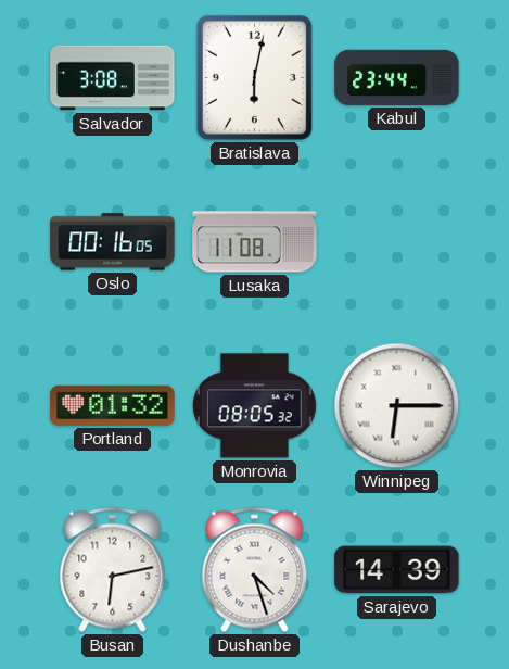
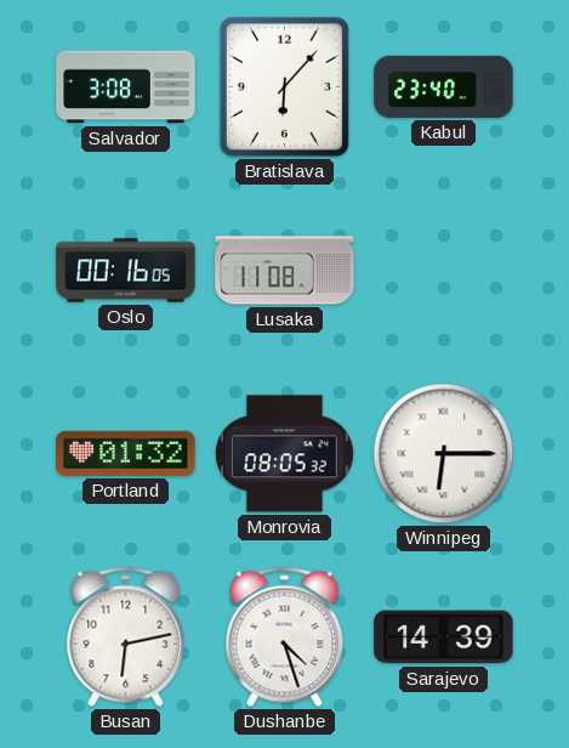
Bratislava: 6:02 -> 6:07 (284, 86)
Kabul: 23:44 -> 23:40 (444, 86)
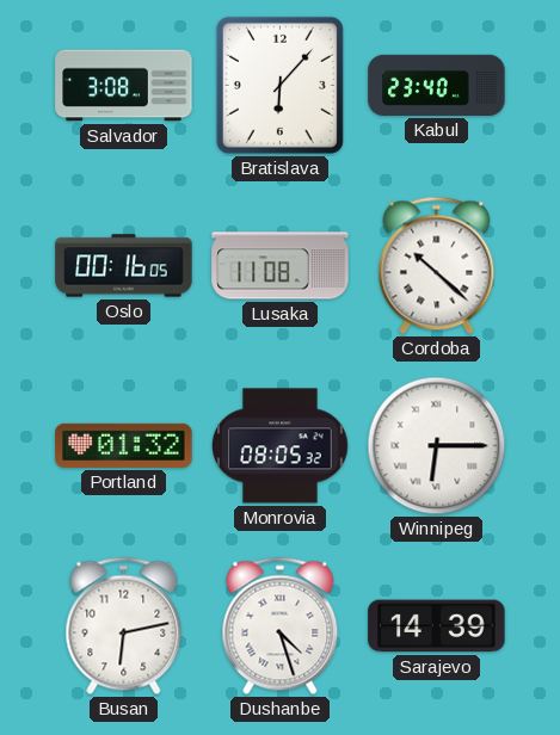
Cordoba: none -> 10:22 (437, 266)
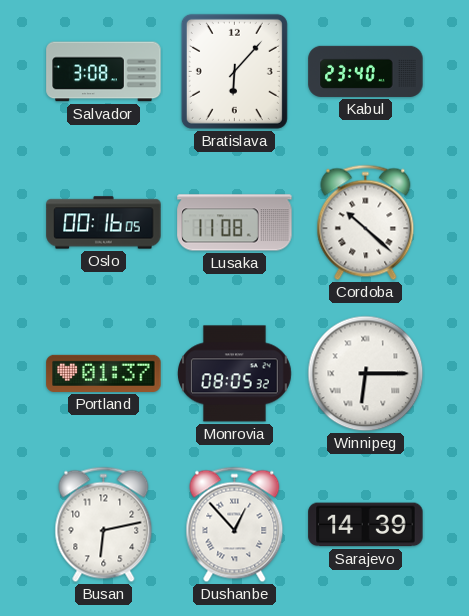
Portland: 01:32 -> 01:37 (104, 373)
Dushanbe: 4:27 -> 12:53 (235, 525)
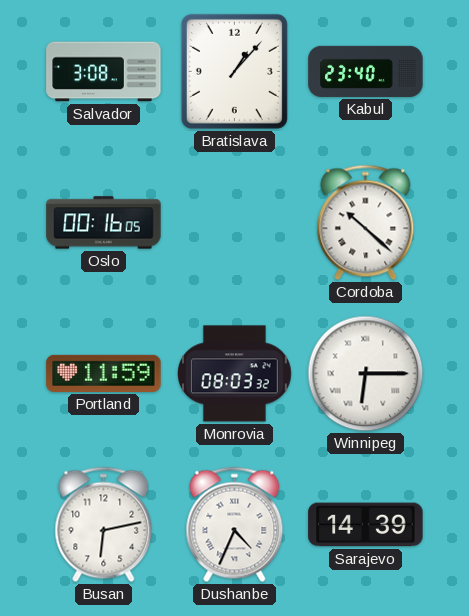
Bratislava: 6:07 -> 1:07 (234, 71)
Lusaka: 11:08 -> none (235, 223)
Portland: 01:37 -> 11:59 (104, 373)
Monrovia: 08:05 -> 08:03 (235, 374)
Dushanbe: 12:53 -> 4:34 (235, 525)
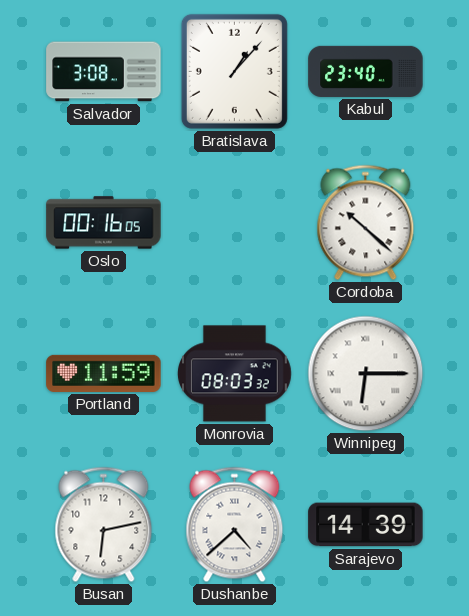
Dushanbe: 4:34 -> 4:38 (235, 525)
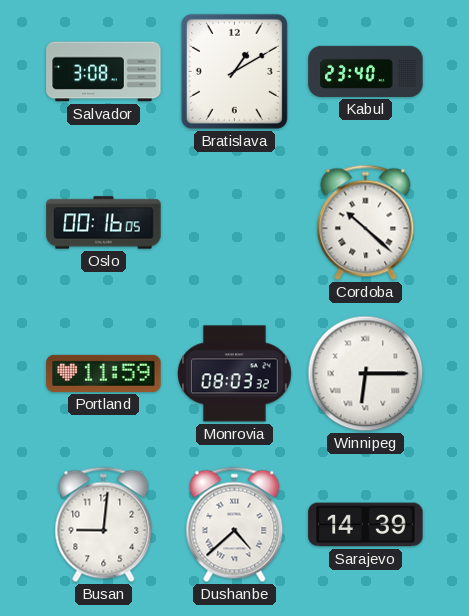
Bratislava: 1:07 -> 1:10 (234, 71)
Busan: 6:13 -> 9:01 (104, 525)
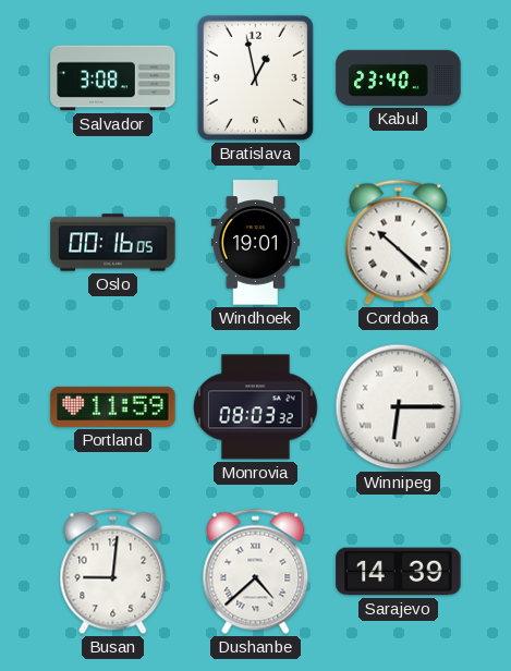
Bratislava: 1:10 -> 12:58 (255, 77)
Windhoek: none -> 19:01 (255, 243)
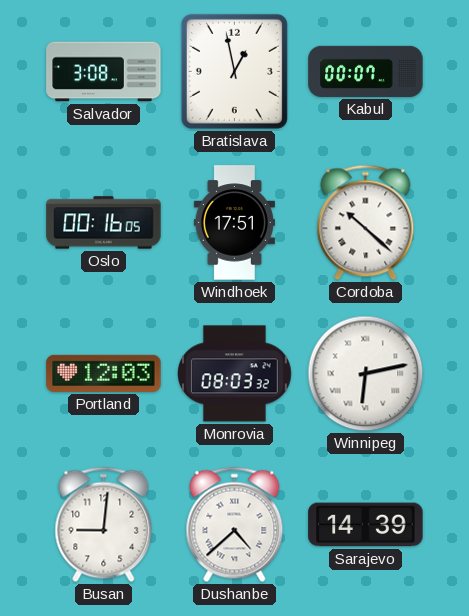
Kabul: 23:40 -> 00:07 (366, 71)
Windhoek: 19:01 -> 17:51 (234, 223)
Portland: 11:59 -> 12:03 (104, 373)
Winnipeg: 6:15 -> 6:13 (366, 374)
